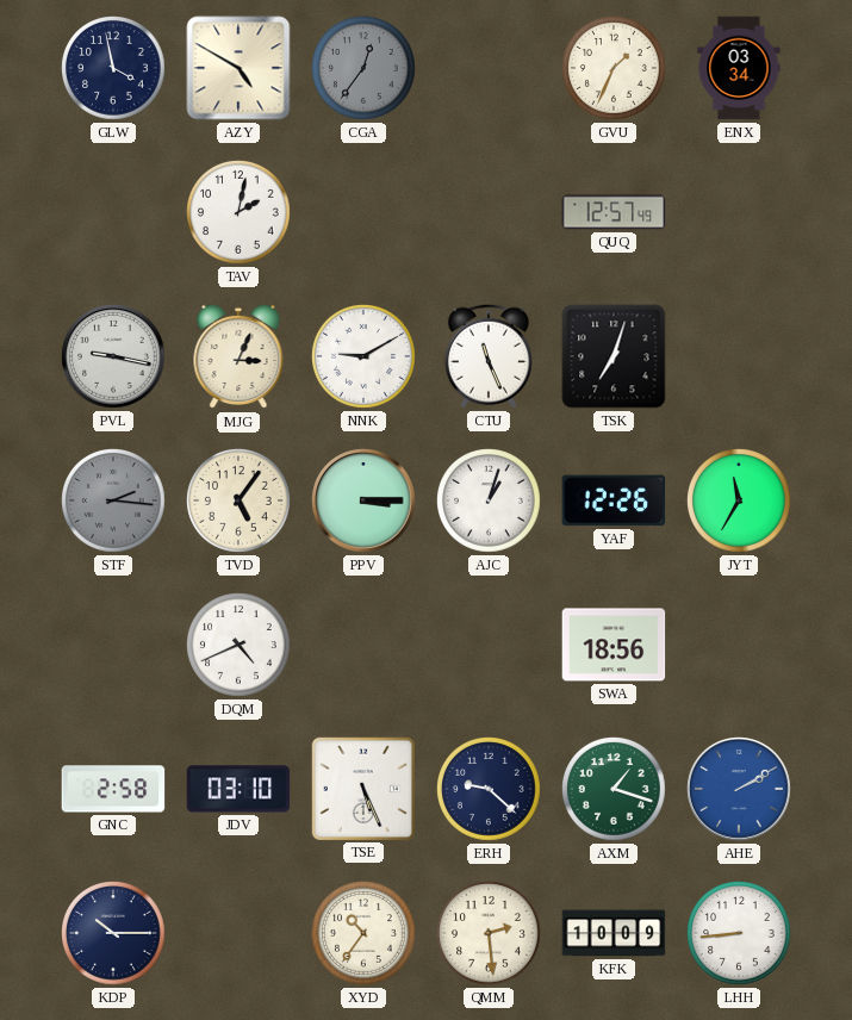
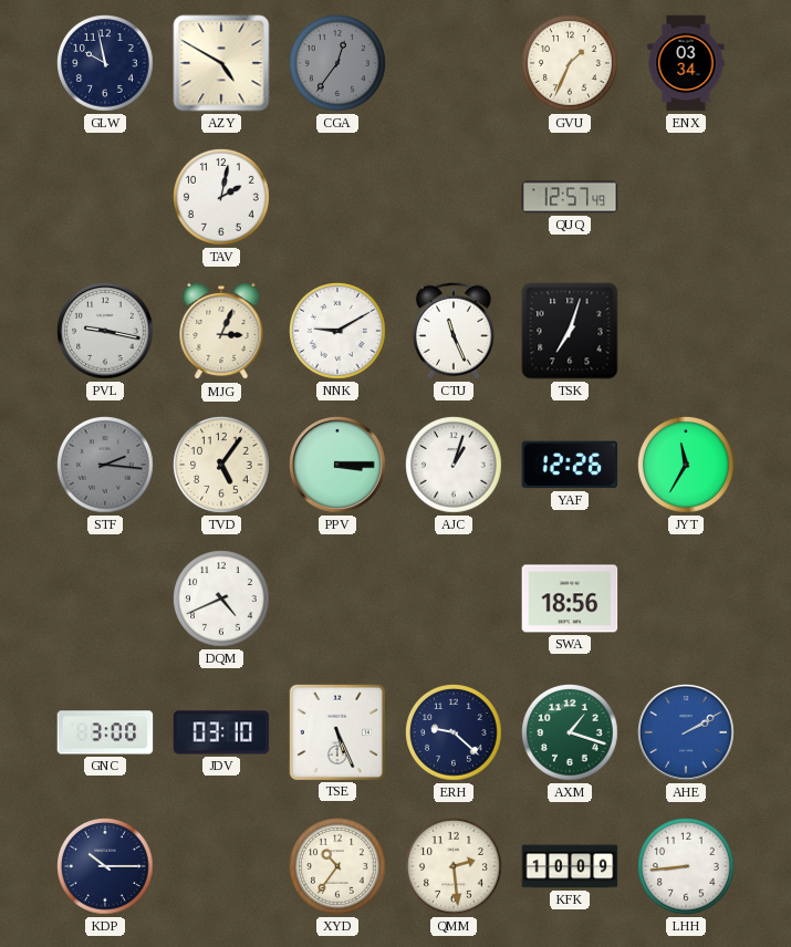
GLW: 3:58 -> 9:58 (106, 64)
GNC: 2:58 -> 3:00 (105, 732)
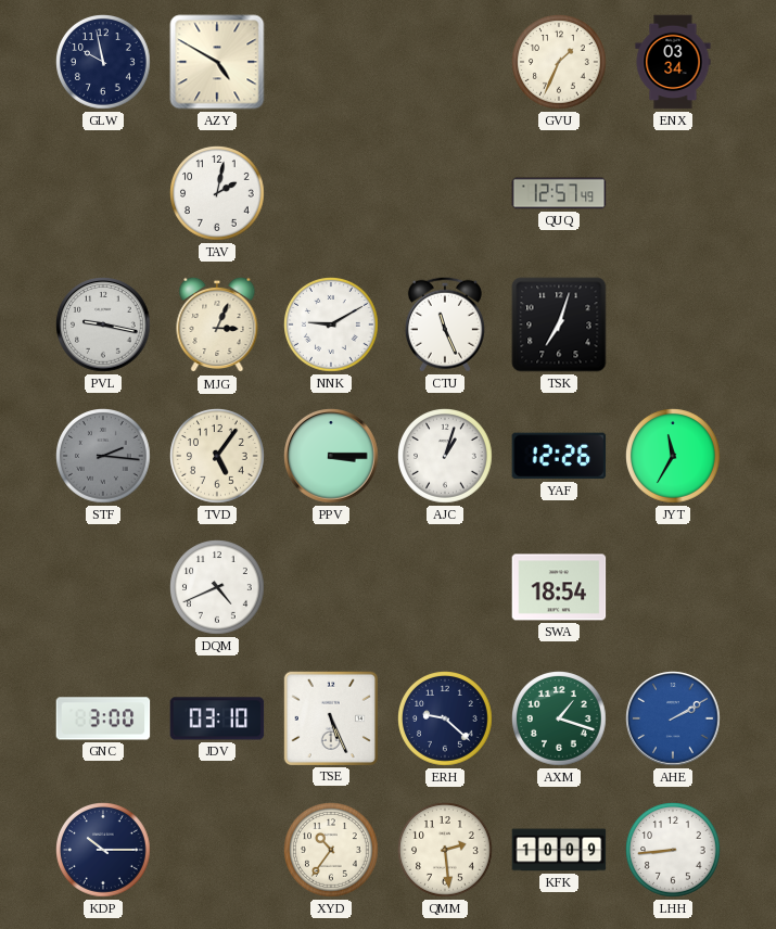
CGA: 12:36 -> none (339, 64)
SWA: 18:56 -> 18:54 (559, 587)
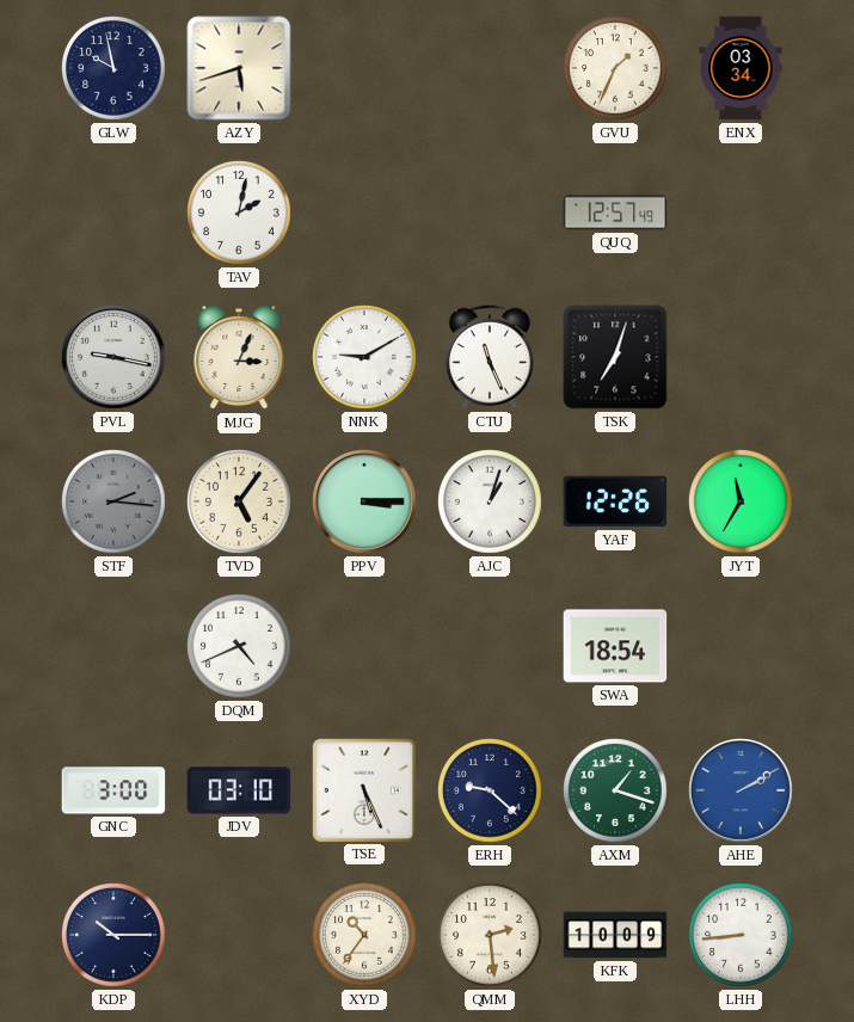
AZY: 4:50 -> 5:42 (239, 68)
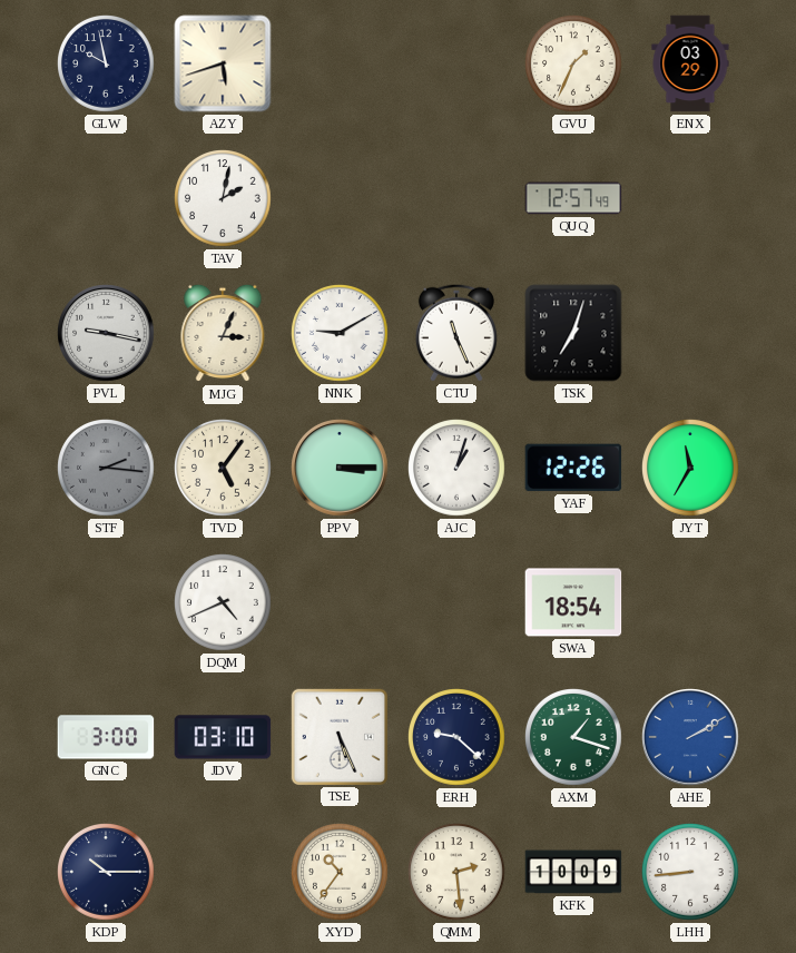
ENX: 03:34 -> 03:29 (690, 63)
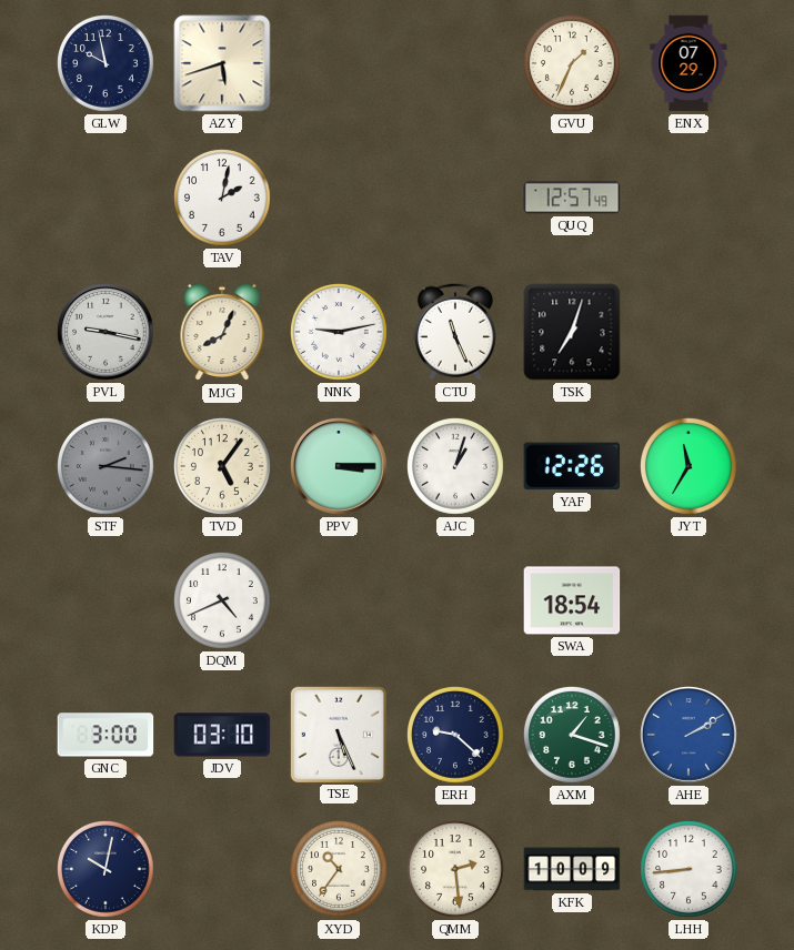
ENX: 03:29 -> 07:29 (689, 63)
MJG: 3:04 -> 8:04 (222, 332)
NNK: 9:10 -> 9:13 (340, 333)
KDP: 10:15 -> 10:02 (107, 870)
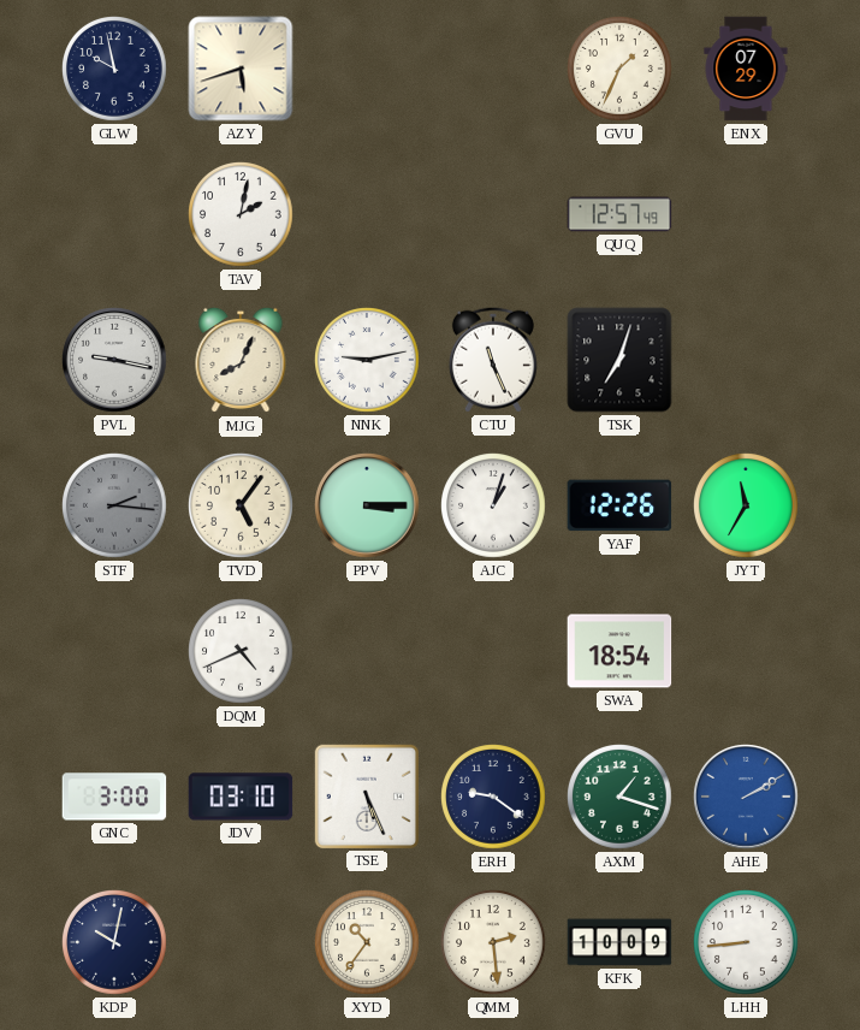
ERH: 9:22 -> 9:21 (494, 798)
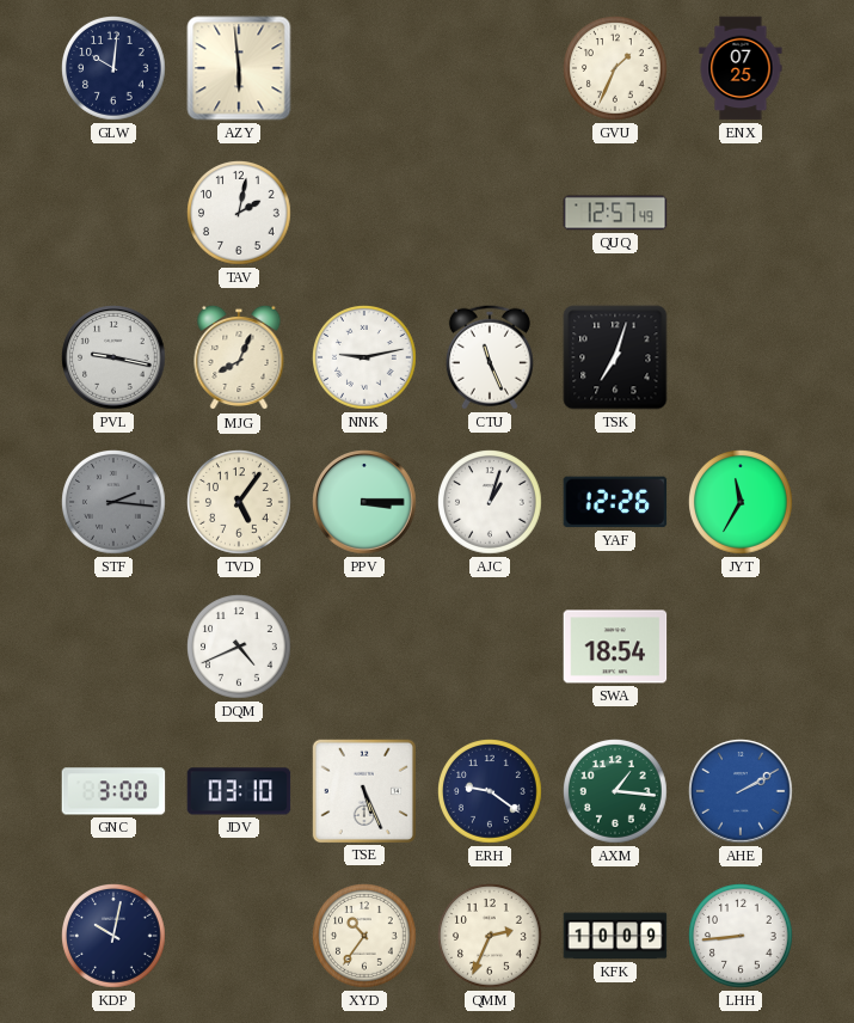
GLW: 9:58 -> 10:01 (115, 69)
AZY: 5:42 -> 5:59 (239, 68)
ENX: 07:29 -> 07:25 (741, 68)
AXM: 1:18 -> 1:16 (616, 792)
QMM: 2:29 -> 2:34 (491, 937)
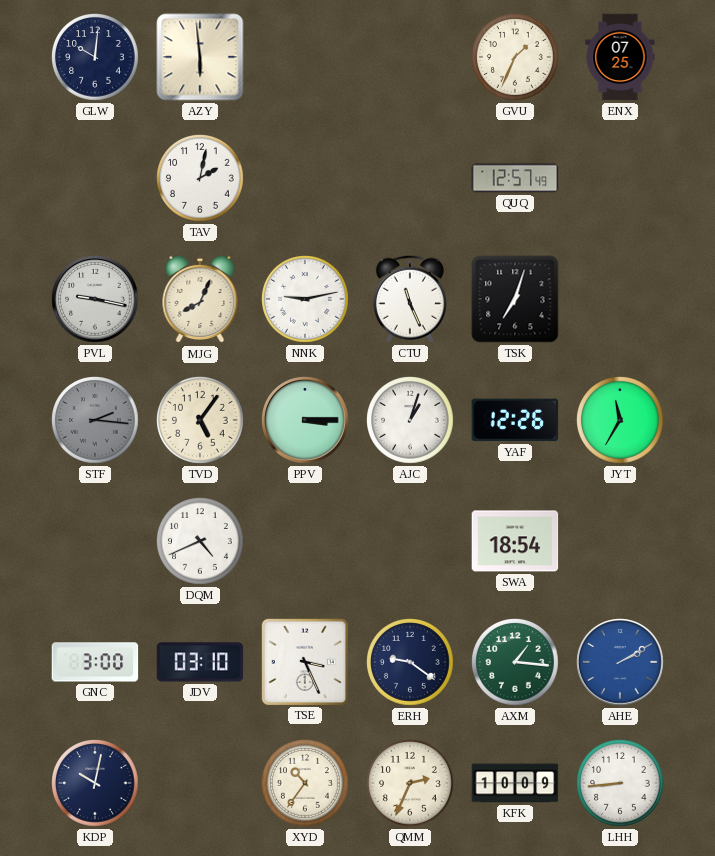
TSE: 5:26 -> 3:26 (304, 661)
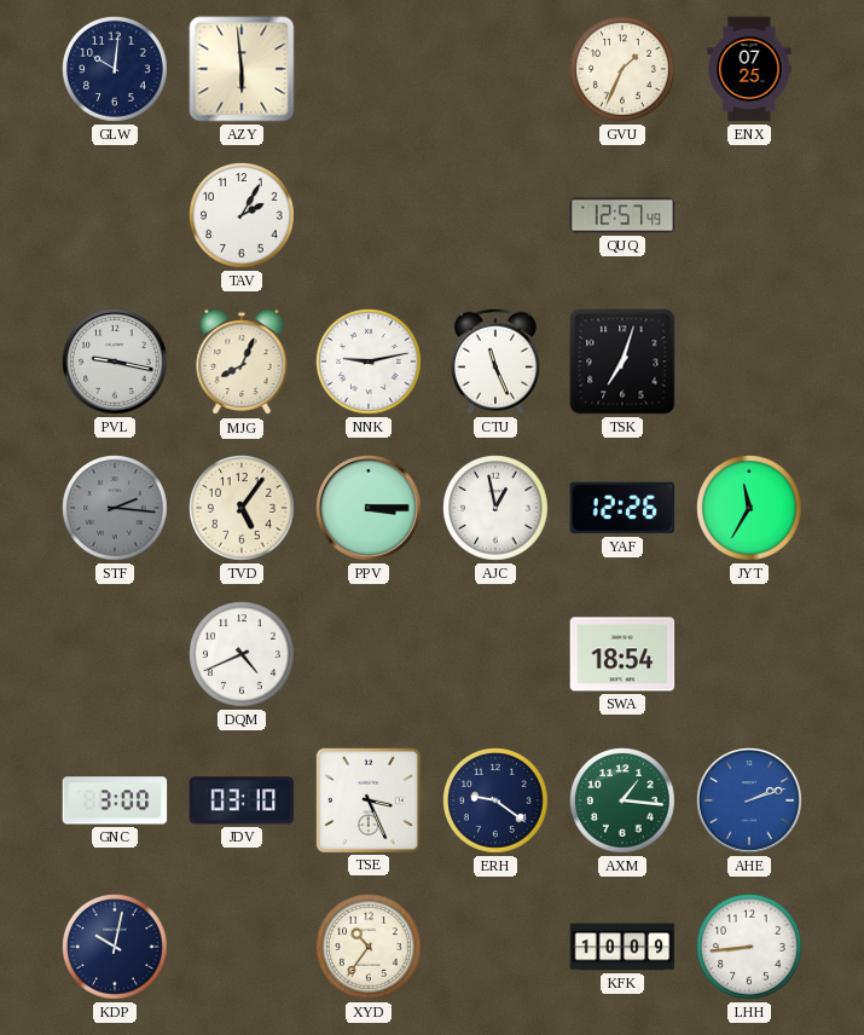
TAV: 2:02 -> 2:05 (243, 216)
AJC: 1:03 -> 12:58 (497, 509)
AHE: 2:10 -> 2:12 (749, 800)
QMM: 2:34 -> none (411, 784)
